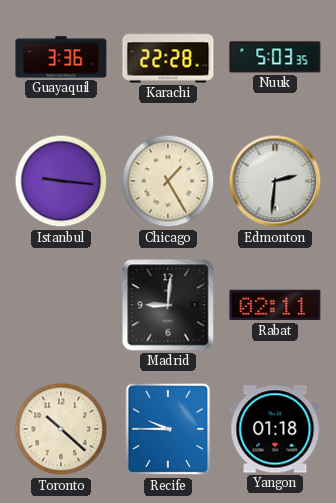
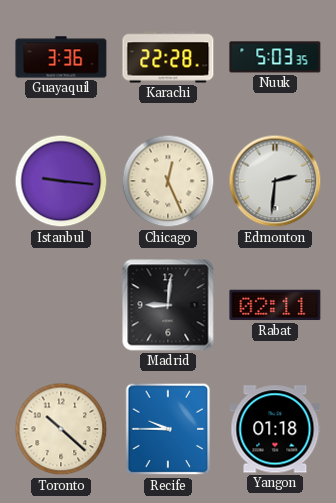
Chicago: 1:25 -> 12:26 (168, 181)
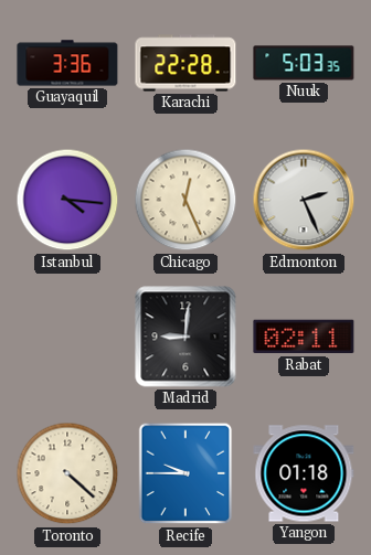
Istanbul: 9:16 -> 4:16 (67, 200)
Edmonton: 2:31 -> 2:26 (304, 200)
Toronto: 10:22 -> 4:22 (67, 473)
